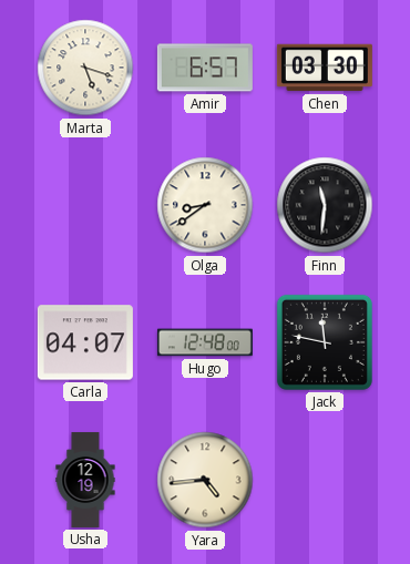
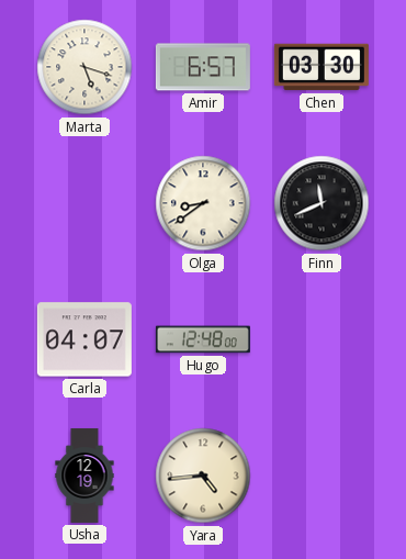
Finn: 11:31 -> 11:41 (322, 203)
Jack: 11:47 -> none (325, 342)
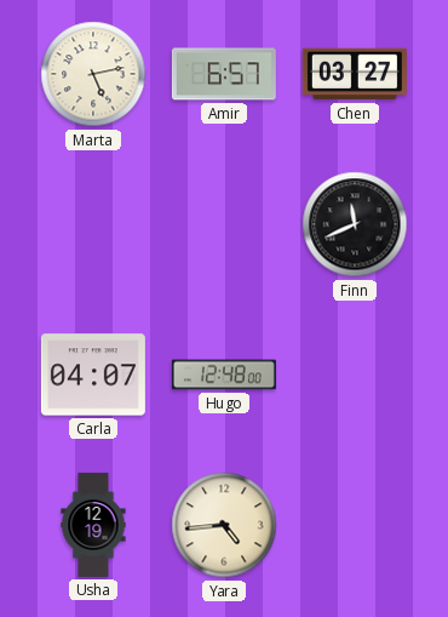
Marta: 5:18 -> 5:13 (93, 74)
Chen: 03:30 -> 03:27 (355, 74)
Olga: 8:39 -> none (203, 203)
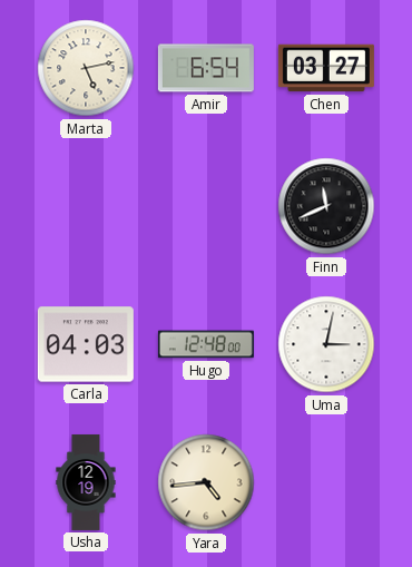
Amir: 6:57 -> 6:54 (206, 68)
Carla: 04:07 -> 04:03 (86, 344)
Uma: none -> 3:02 (326, 344)
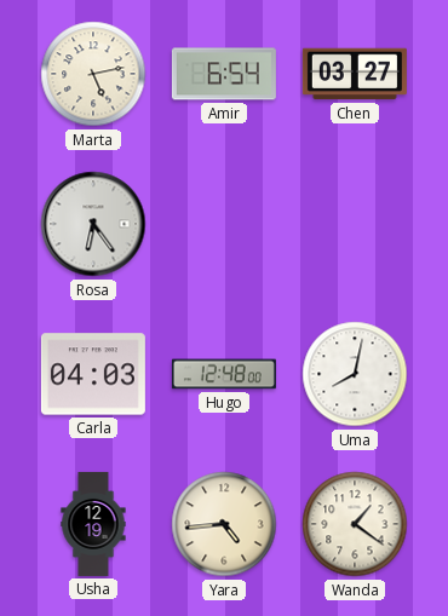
Rosa: none -> 6:24 (93, 224)
Finn: 11:41 -> none (326, 206)
Uma: 3:02 -> 8:02 (355, 374)
Wanda: none -> 1:21 (355, 524)
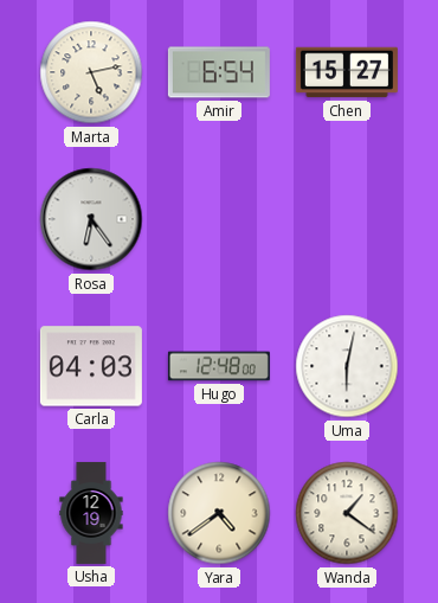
Chen: 03:27 -> 15:27 (347, 72)
Uma: 8:02 -> 6:02 (347, 366)
Yara: 4:44 -> 4:39 (219, 513)
